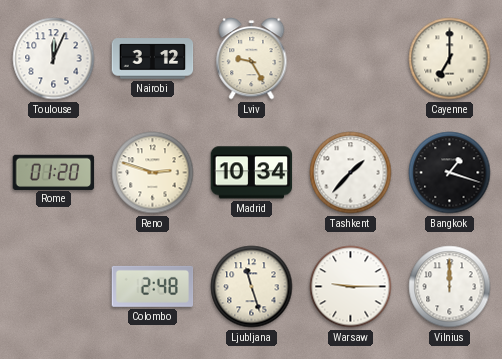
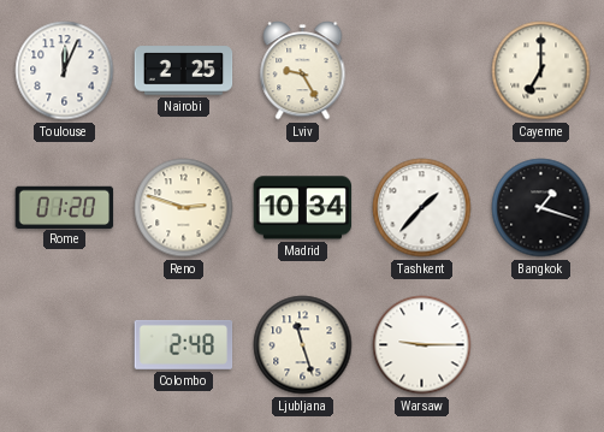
Nairobi: 3:12 -> 2:25 (184, 71)
Vilnius: 12:00 -> none (450, 287)
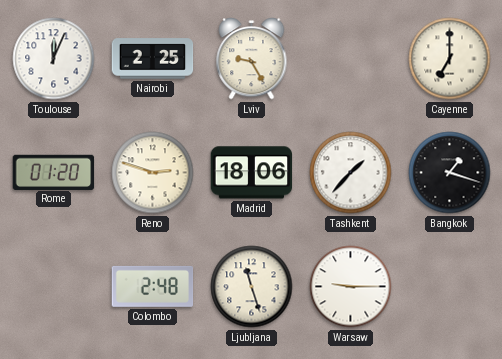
Madrid: 10:34 -> 18:06 (252, 173)
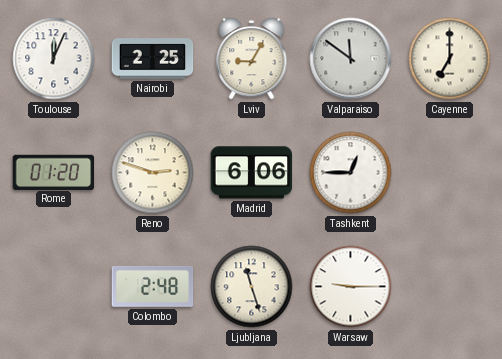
Lviv: 9:25 -> 9:05 (252, 59)
Valparaiso: none -> 11:51 (351, 59)
Madrid: 18:06 -> 6:06 (252, 173)
Tashkent: 1:37 -> 12:45 (351, 173)
Bangkok: 1:18 -> none (450, 173)
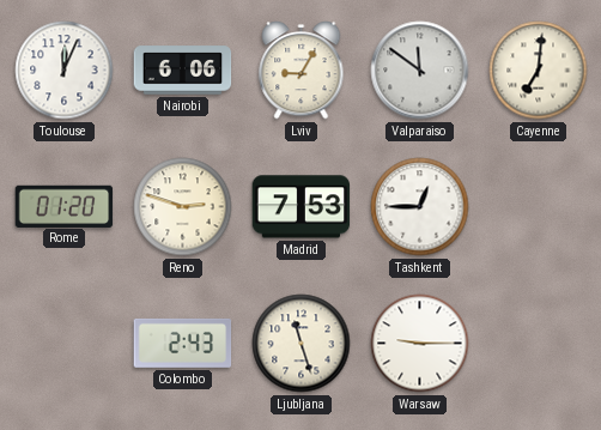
Nairobi: 2:25 -> 6:06 (183, 71)
Cayenne: 7:00 -> 7:01 (539, 71)
Madrid: 6:06 -> 7:53 (302, 207)
Colombo: 2:48 -> 2:43 (183, 343)
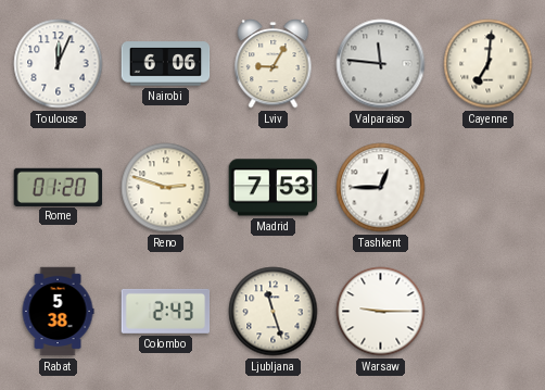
Valparaiso: 11:51 -> 11:46 (381, 64)
Rabat: none -> 5:38 (58, 312)
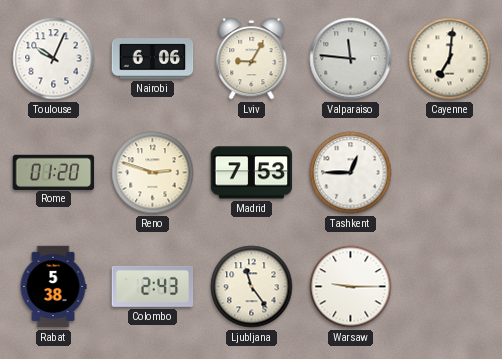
Toulouse: 12:04 -> 10:04 (54, 59)
Ljubljana: 11:27 -> 11:24 (252, 287)
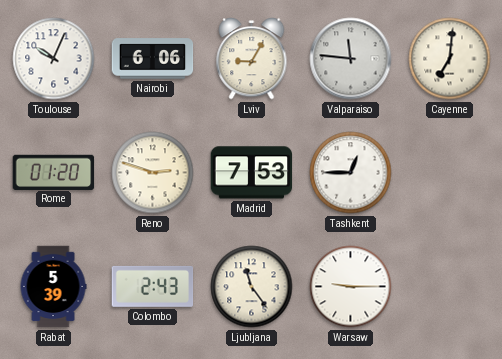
Rabat: 5:38 -> 5:39 (53, 287)
